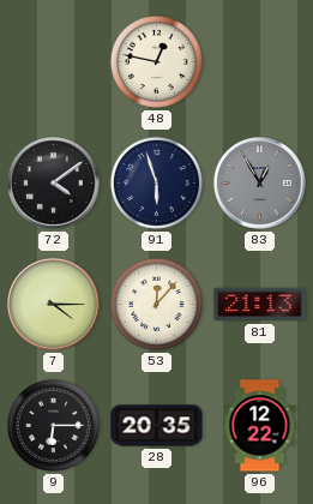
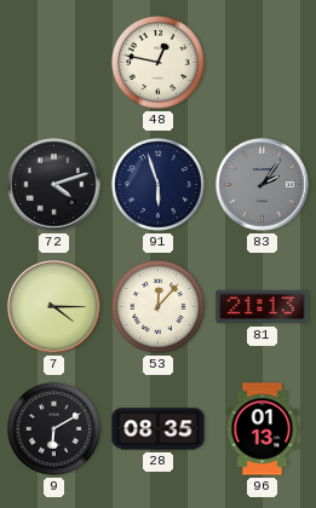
72: 4:09 -> 4:12 (54, 185)
83: 12:55 -> 2:06 (263, 185)
9: 6:15 -> 6:10 (53, 428)
28: 20:35 -> 08:35 (159, 429)
96: 12:22 -> 01:13 (263, 429)
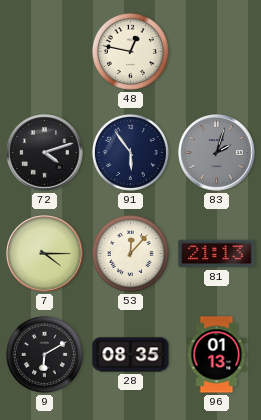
91: 5:57 -> 5:54 (130, 152)
83: 2:06 -> 2:03 (217, 153)
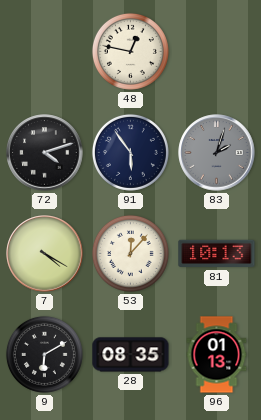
7: 4:15 -> 4:20 (45, 254)
81: 21:13 -> 10:13 (217, 254)
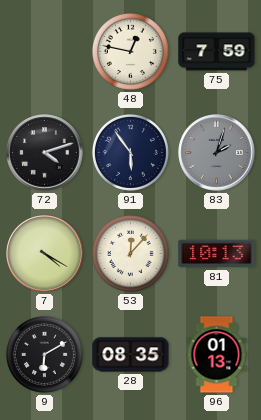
75: none -> 7:59 (217, 52)
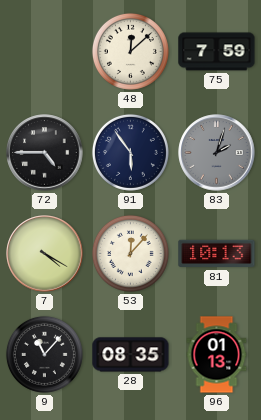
48: 12:47 -> 12:08 (130, 51)
72: 4:12 -> 4:45 (45, 153)
9: 6:10 -> 11:07 (44, 354)
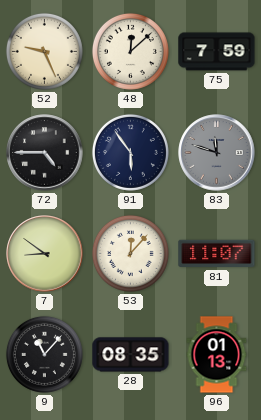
52: none -> 9:26 (44, 51)
83: 2:03 -> 11:48 (217, 153)
7: 4:20 -> 8:51 (45, 254)
81: 10:13 -> 11:07 (217, 254)
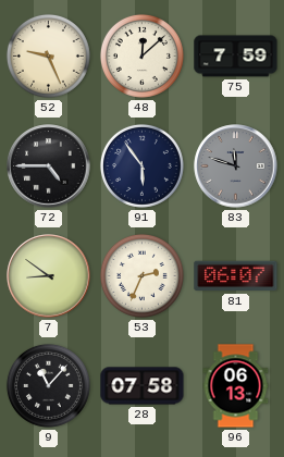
53: 12:07 -> 2:34 (141, 275)
81: 11:07 -> 06:07 (236, 276)
28: 08:35 -> 07:58 (143, 386)
96: 01:13 -> 06:13 (236, 386)
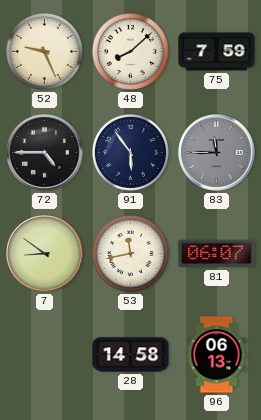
48: 12:08 -> 8:08 (130, 51)
83: 11:48 -> 11:45 (217, 153)
53: 2:34 -> 11:43 (130, 253)
9: 11:07 -> none (48, 385)
28: 07:58 -> 14:58 (131, 355)
